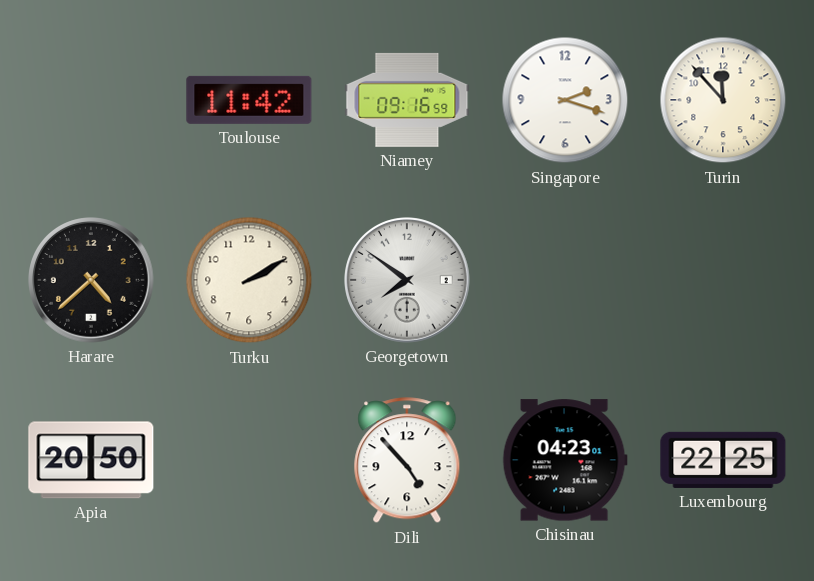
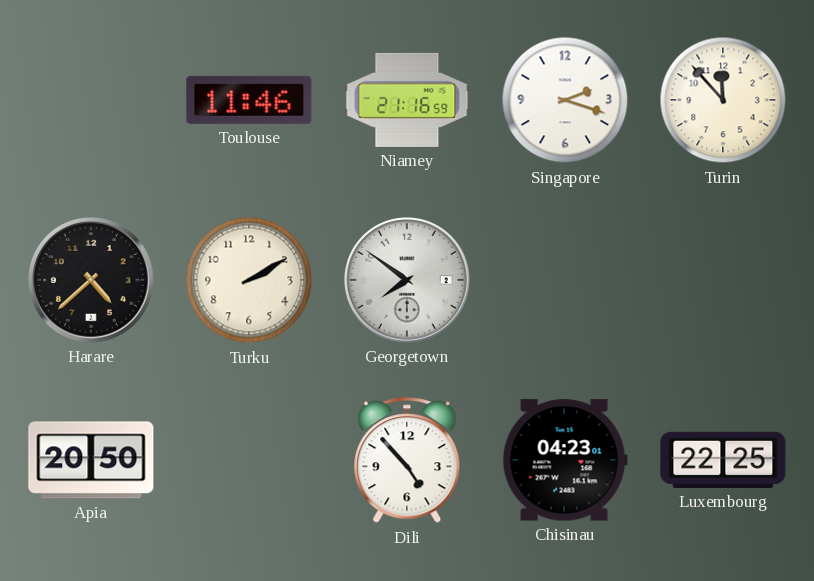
Toulouse: 11:42 -> 11:46 (249, 100)
Niamey: 09:16 -> 21:16 (407, 100)
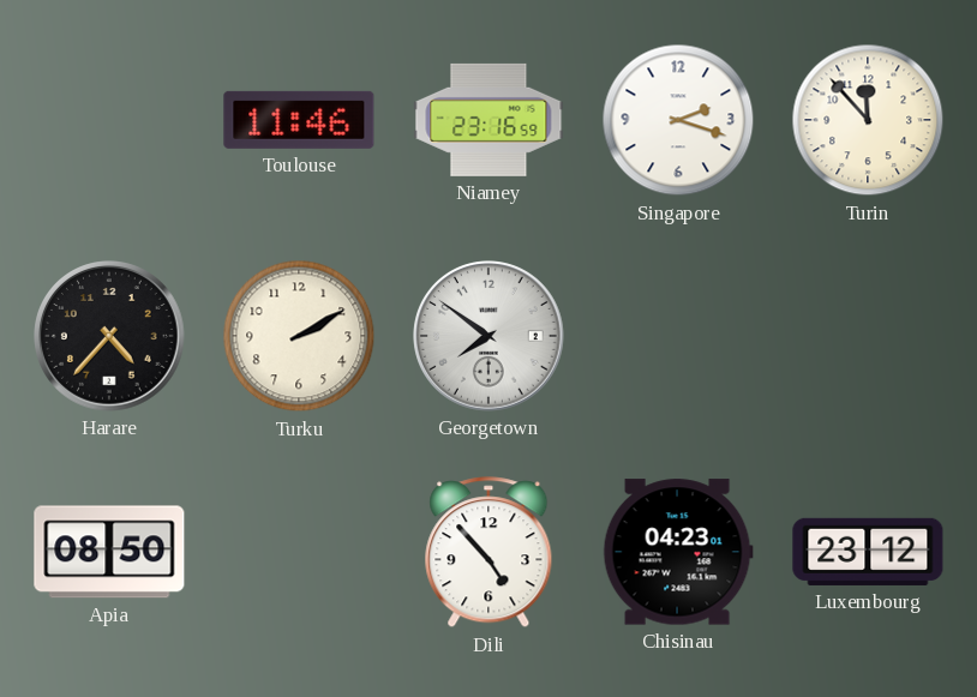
Niamey: 21:16 -> 23:16 (489, 120)
Harare: 4:38 -> 4:37 (109, 336)
Apia: 20:50 -> 08:50 (109, 552)
Luxembourg: 22:25 -> 23:12 (868, 552)
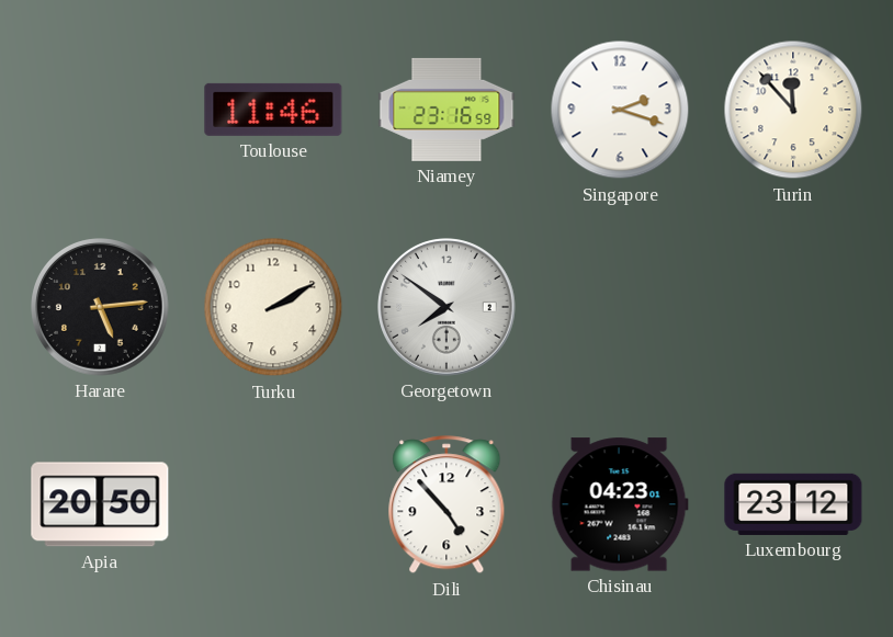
Harare: 4:37 -> 5:14 (100, 307)
Apia: 08:50 -> 20:50 (100, 504)
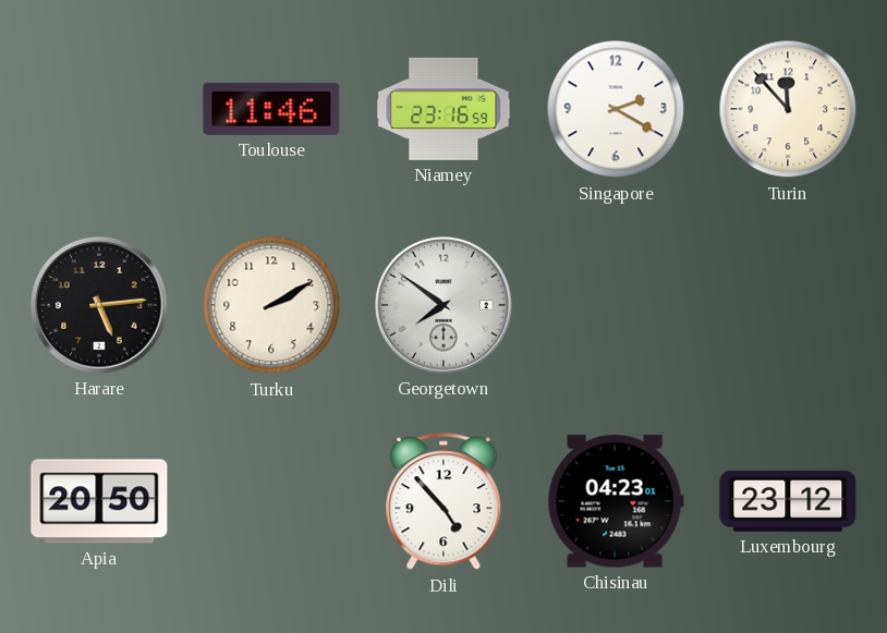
Singapore: 2:18 -> 2:20 (616, 109)
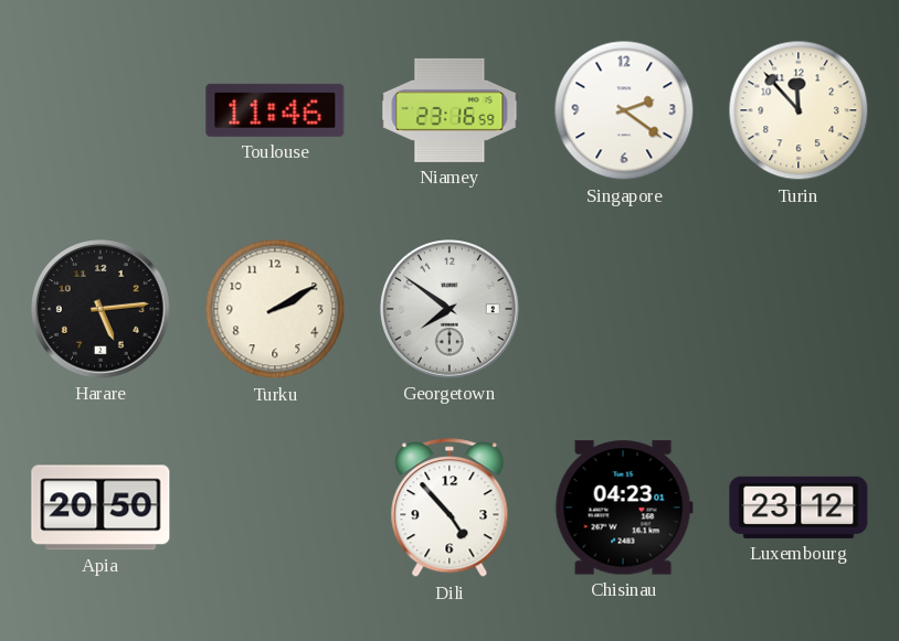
Singapore: 2:20 -> 2:21 (624, 110)
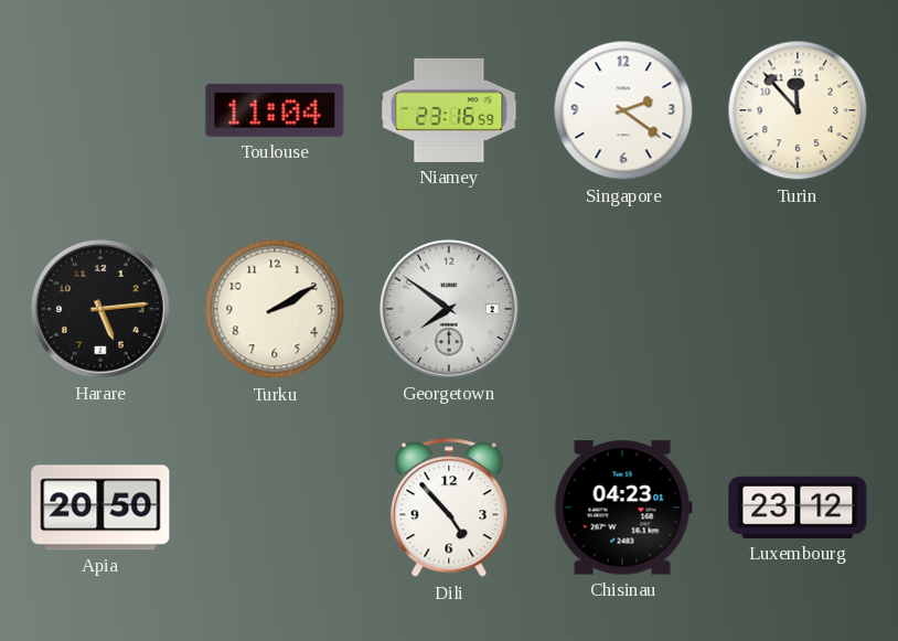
Toulouse: 11:46 -> 11:04 (275, 110)
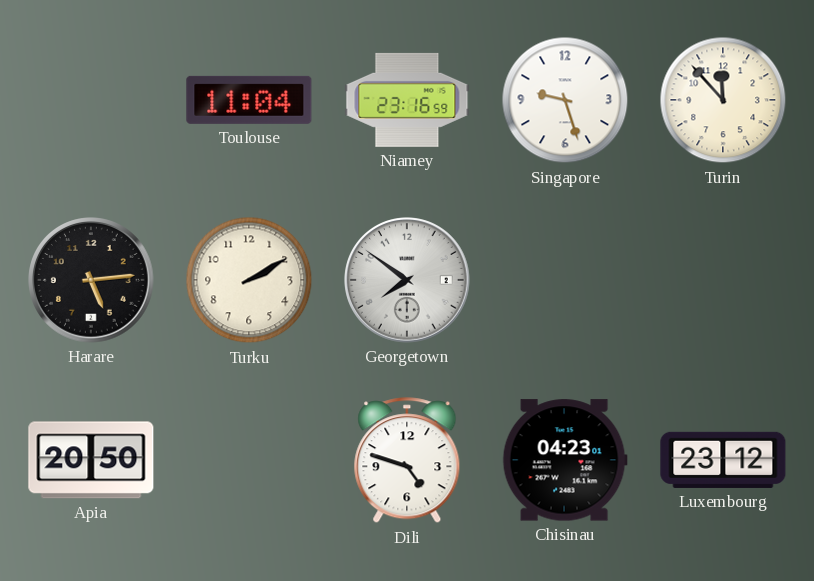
Singapore: 2:21 -> 9:27 (565, 100)
Dili: 4:53 -> 4:48 (407, 461)
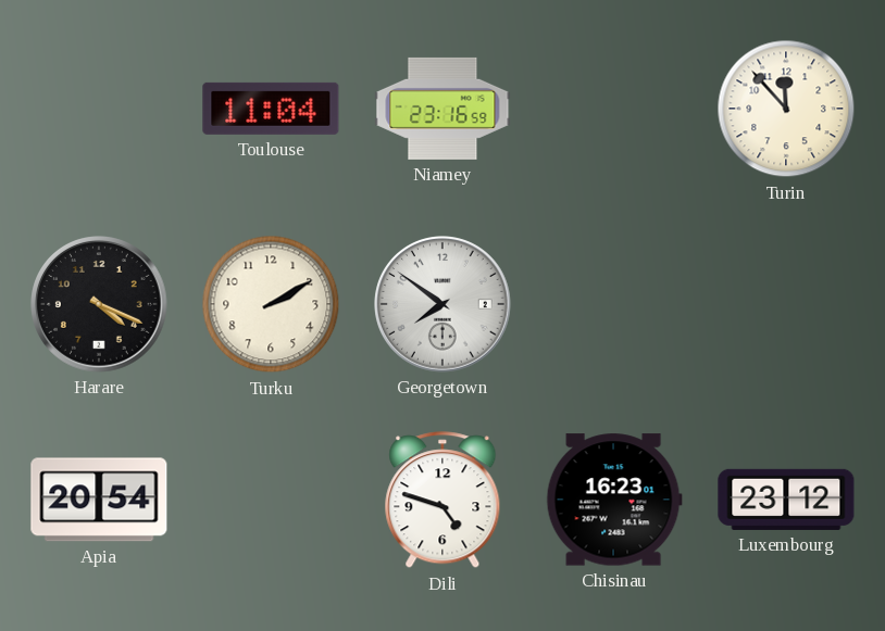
Singapore: 9:27 -> none (565, 100)
Harare: 5:14 -> 4:19 (99, 304)
Apia: 20:50 -> 20:54 (99, 500)
Chisinau: 04:23 -> 16:23 (614, 500)
